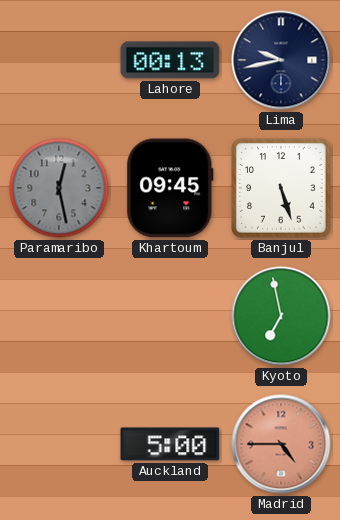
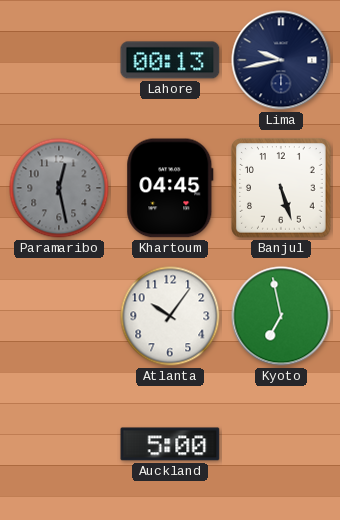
Khartoum: 09:45 -> 04:45 (170, 188)
Atlanta: none -> 10:06 (170, 316)
Madrid: 4:45 -> none (281, 444)
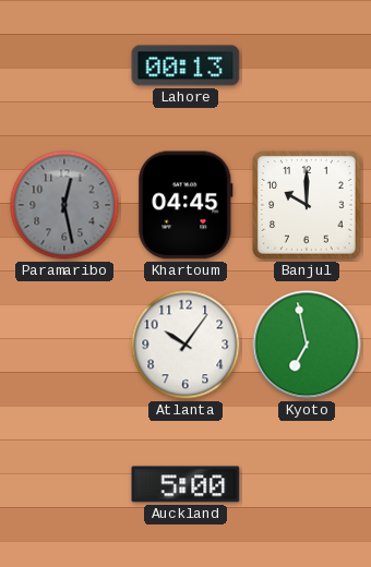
Lima: 9:43 -> none (281, 60)
Banjul: 5:27 -> 10:00 (307, 205)
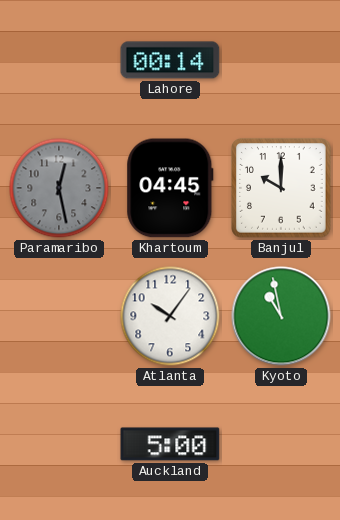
Lahore: 00:13 -> 00:14 (170, 60)
Kyoto: 6:58 -> 10:58 (281, 316)
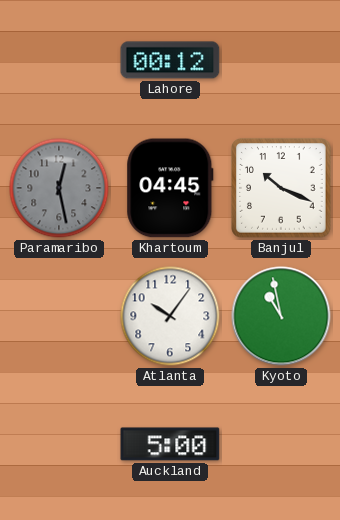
Lahore: 00:14 -> 00:12 (170, 60)
Banjul: 10:00 -> 10:19 (281, 188)
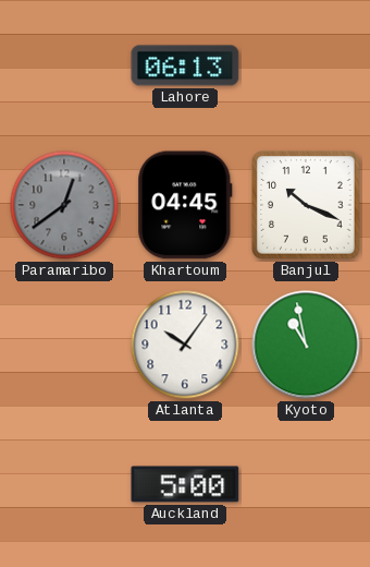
Lahore: 00:12 -> 06:13 (185, 65)
Paramaribo: 12:28 -> 12:39 (64, 205)
